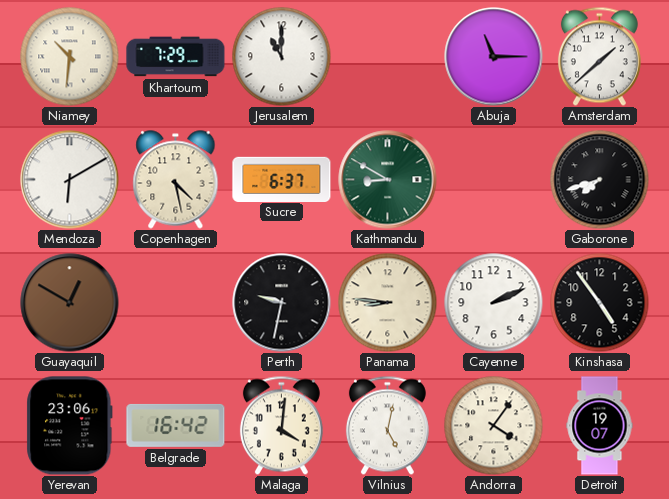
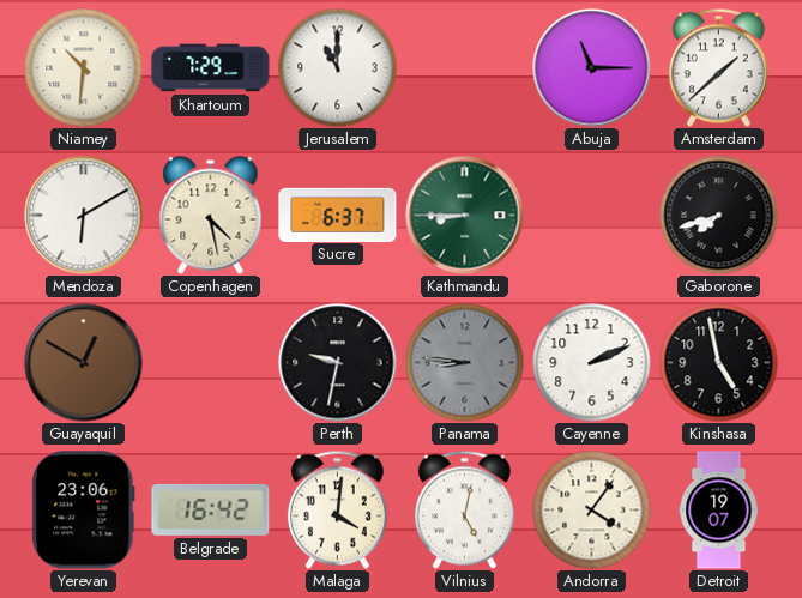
Kathmandu: 8:50 -> 8:45 (465, 216)
Panama dial: cream -> grey (465, 363)
Kinshasa: 4:54 -> 4:58 (719, 363)
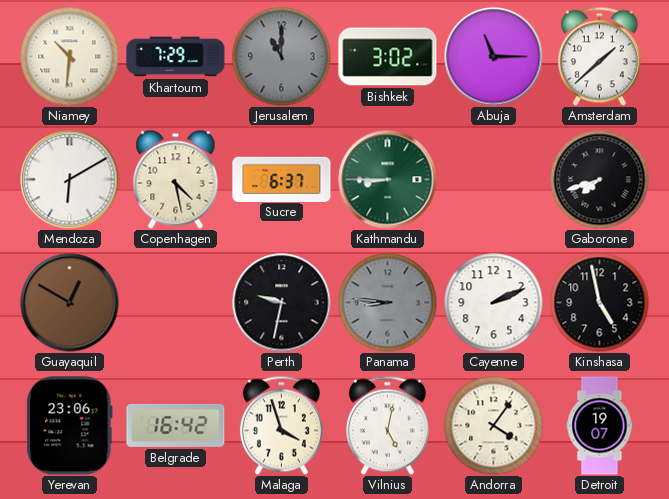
Jerusalem dial: white -> grey (282, 57)
Bishkek: none -> 3:02 (388, 57)
Malaga: 4:01 -> 3:57 (281, 425)
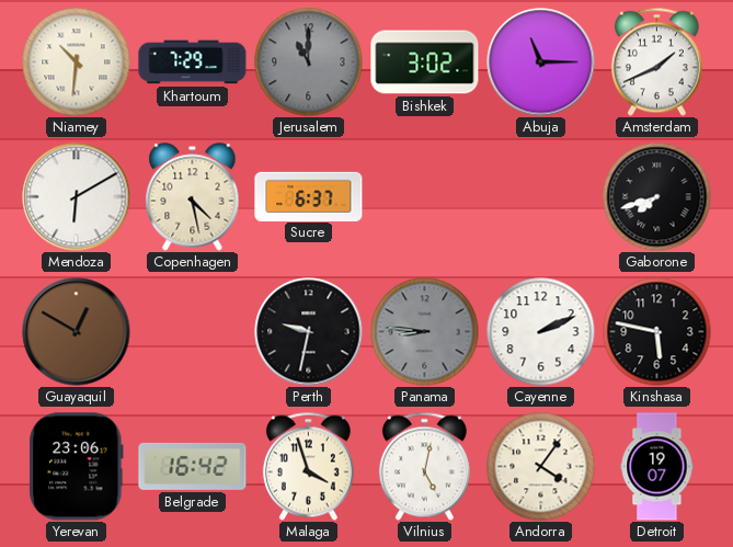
Amsterdam: 1:38 -> 1:41 (656, 61)
Kathmandu: 8:45 -> none (388, 180)
Kinshasa: 4:58 -> 5:47 (657, 332)
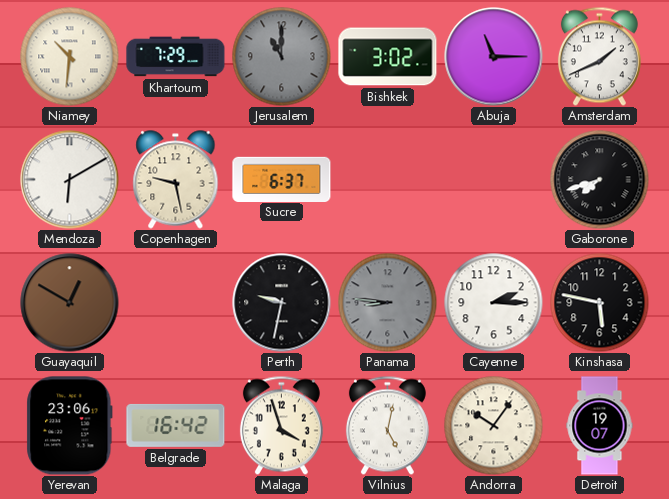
Copenhagen: 4:28 -> 9:28 (176, 180)
Cayenne: 2:11 -> 2:15 (494, 303)
Andorra: 4:06 -> 10:06 (494, 426)
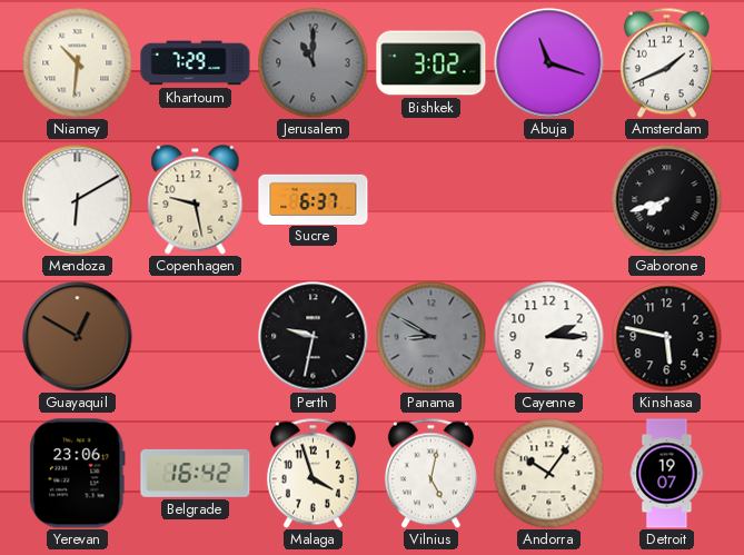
Abuja: 11:15 -> 11:18 (549, 63)
Panama: 8:46 -> 8:50 (431, 337)
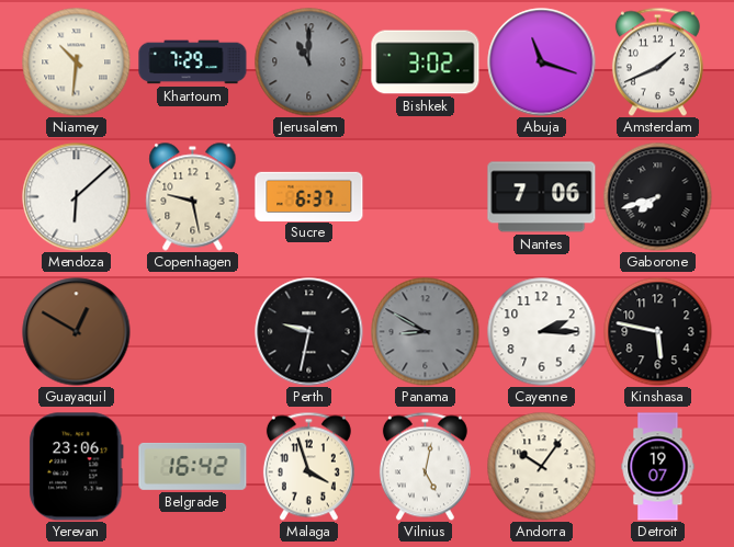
Mendoza: 6:10 -> 6:08 (77, 197)
Nantes: none -> 7:06 (542, 197)
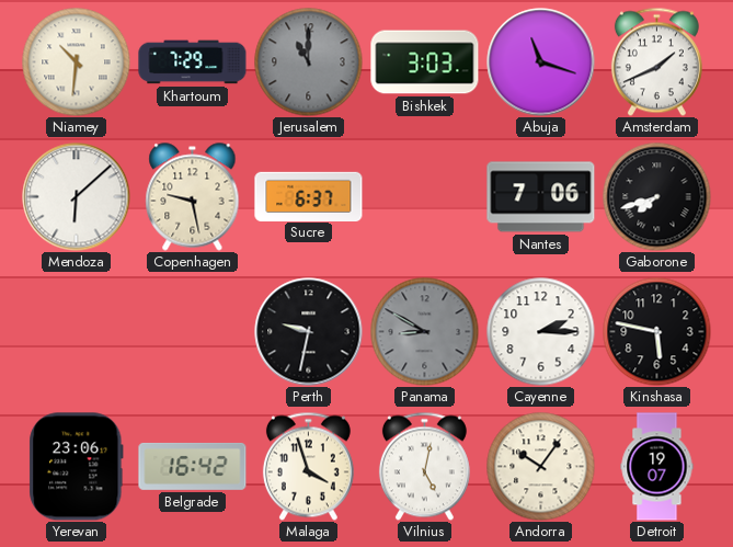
Bishkek: 3:02 -> 3:03 (425, 62)
Guayaquil: 12:50 -> none (77, 332)
